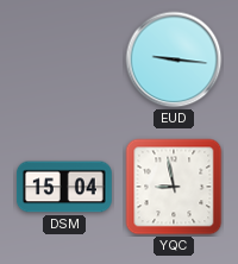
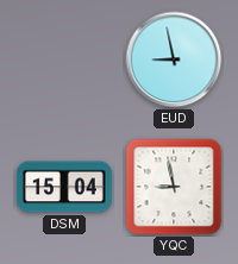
EUD: 9:16 -> 8:58 (174, 59)
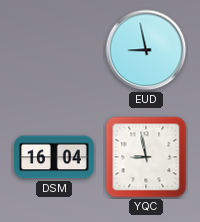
DSM: 15:04 -> 16:04 (55, 157)
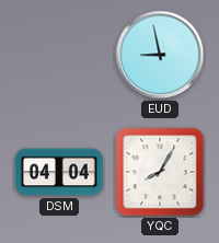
DSM: 16:04 -> 04:04 (60, 172)
YQC: 8:58 -> 8:05 (160, 172)
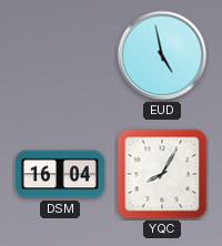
EUD: 8:58 -> 4:58 (162, 55)
DSM: 04:04 -> 16:04 (61, 174)
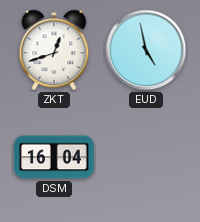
ZKT: none -> 12:42 (54, 50)
YQC: 8:05 -> none (162, 174)
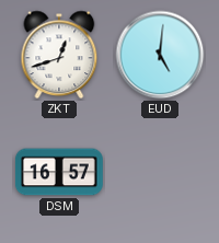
EUD: 4:58 -> 5:01 (160, 55)
DSM: 16:04 -> 16:57 (60, 172)
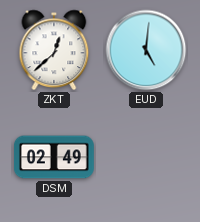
ZKT: 12:42 -> 12:38 (54, 50)
DSM: 16:57 -> 02:49 (55, 157)
